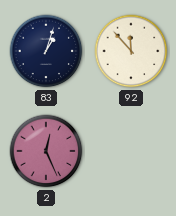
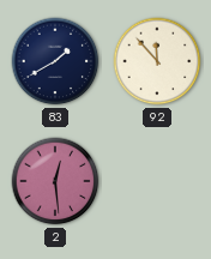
83: 1:03 -> 1:40 (55, 61)
2: 12:26 -> 12:29 (55, 181)
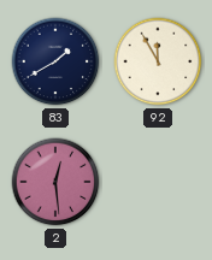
92: 11:53 -> 11:55 (158, 61)
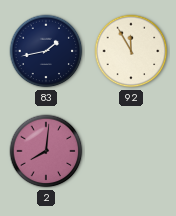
83: 1:40 -> 1:43 (46, 51)
2: 12:29 -> 8:01 (46, 151)
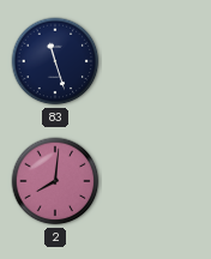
83: 1:43 -> 11:27 (55, 61)
92: 11:55 -> none (131, 51)
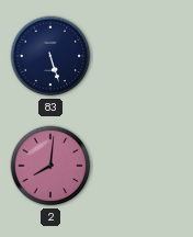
83: 11:27 -> 5:27 (50, 56)
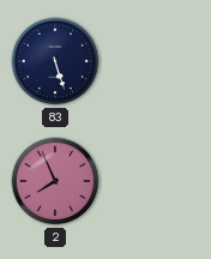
2: 8:01 -> 7:56 (55, 181)
